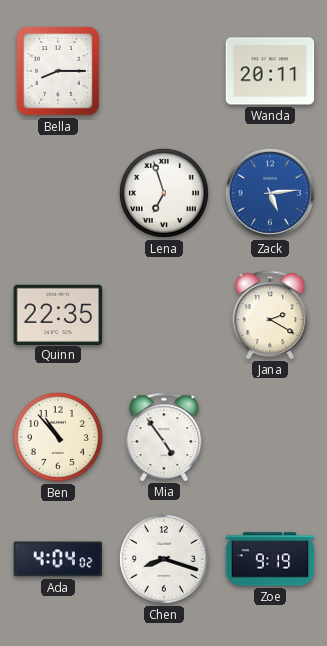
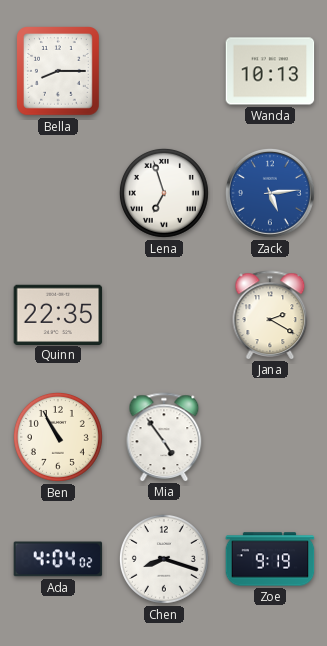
Wanda: 20:11 -> 10:13 (270, 71)
Ben: 10:53 -> 10:55 (58, 437)
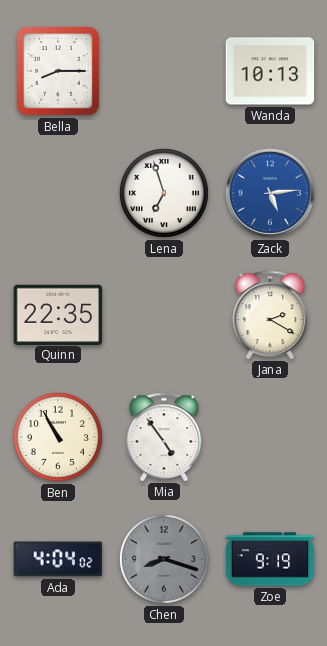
Chen dial: white -> grey (164, 559)
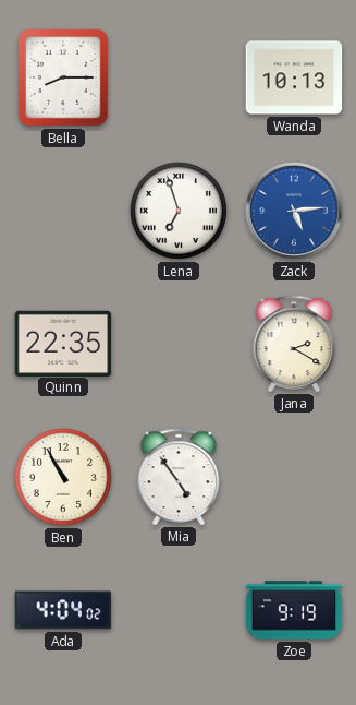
Chen: 8:18 -> none (164, 559)
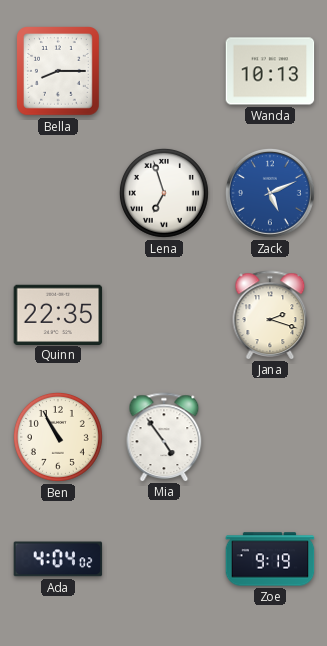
Zack: 5:14 -> 5:11 (270, 193)
Jana: 2:20 -> 2:18 (270, 315)
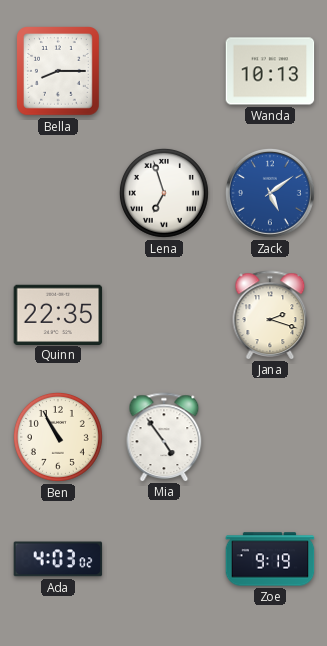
Zack: 5:11 -> 5:09 (270, 193)
Ada: 4:04 -> 4:03 (58, 559)
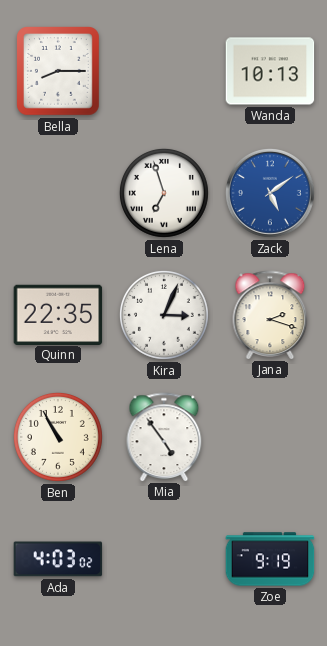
Kira: none -> 3:04 (164, 315)
